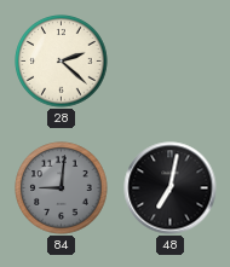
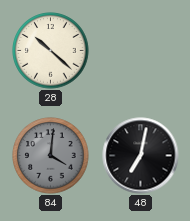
28: 2:22 -> 10:22 (51, 51)
84: 9:01 -> 4:01 (51, 156)
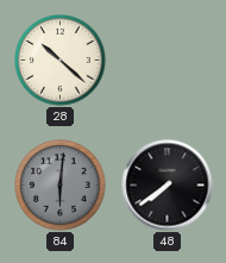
84: 4:01 -> 6:01 (61, 186)
48: 7:02 -> 7:39 (168, 186)
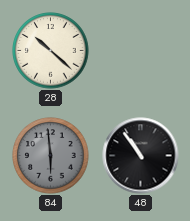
84: 6:01 -> 5:59 (51, 156)
48: 7:39 -> 10:54 (141, 156)
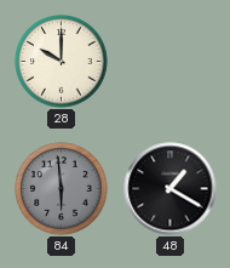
28: 10:22 -> 10:00 (62, 62)
48: 10:54 -> 1:20 (171, 189)
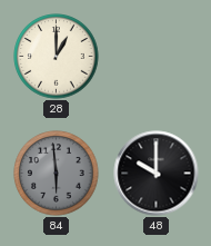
28: 10:00 -> 1:00 (57, 57)
48: 1:20 -> 10:00 (157, 174)
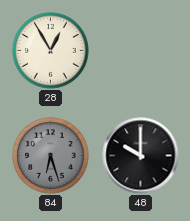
28: 1:00 -> 12:55 (51, 51)
84: 5:59 -> 6:27 (51, 156)
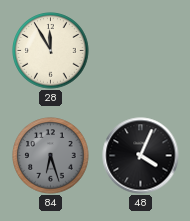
28: 12:55 -> 11:55 (51, 51)
48: 10:00 -> 4:04 (141, 156)
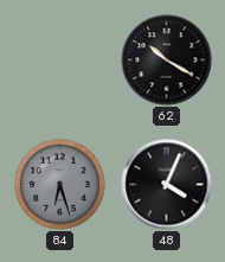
28: 11:55 -> none (51, 51)
62: none -> 10:20 (167, 60)
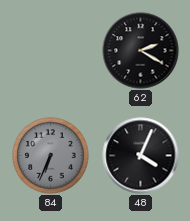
62: 10:20 -> 2:20 (141, 51)
84: 6:27 -> 6:34 (51, 156)
